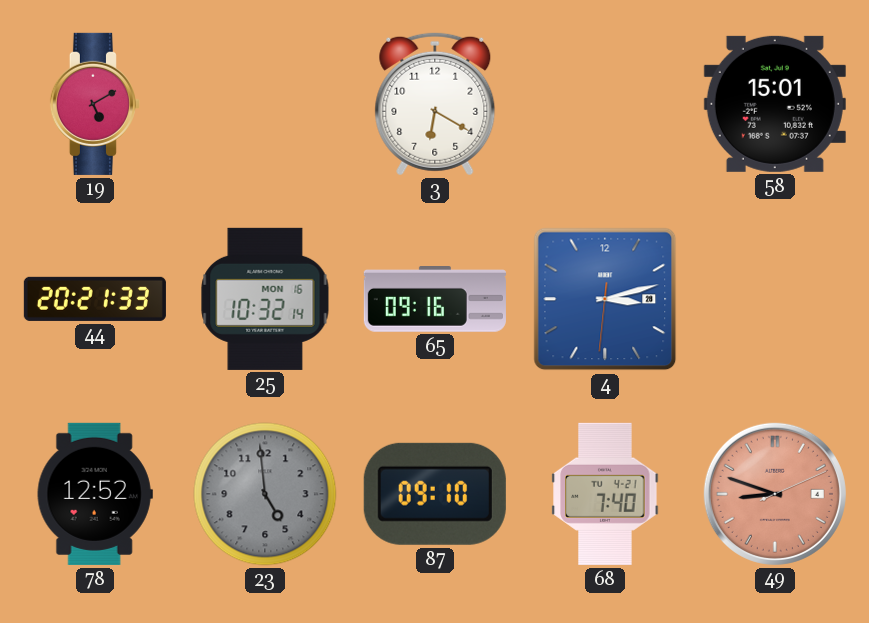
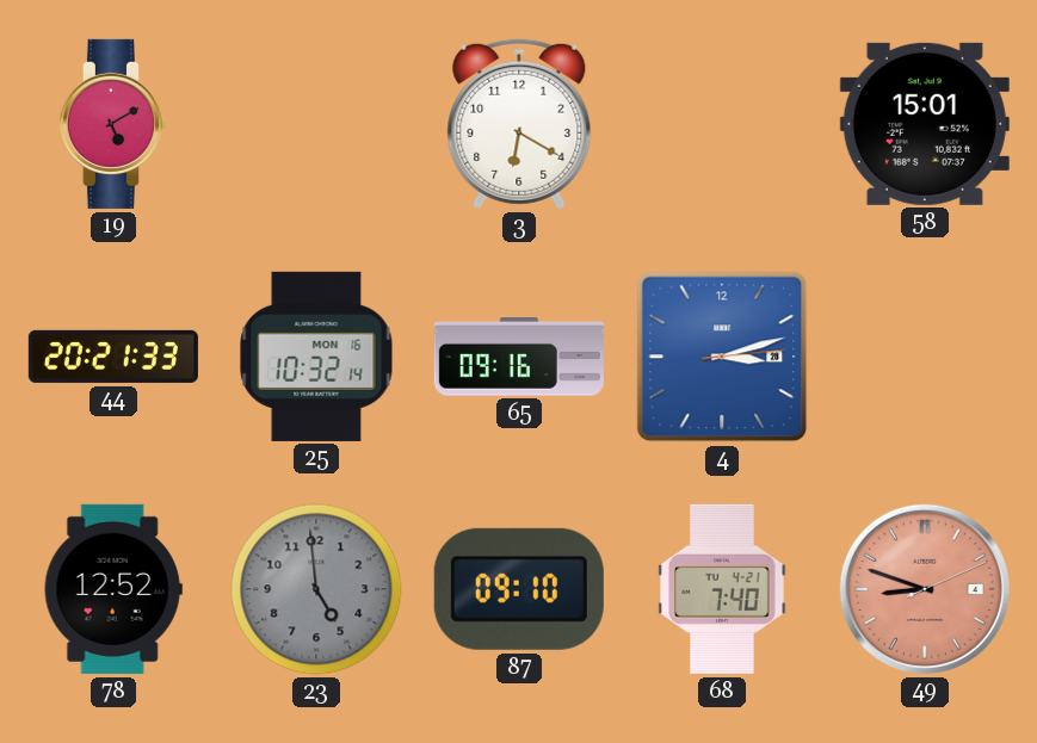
4: 3:12:31 -> 3:12:14 (722, 357)
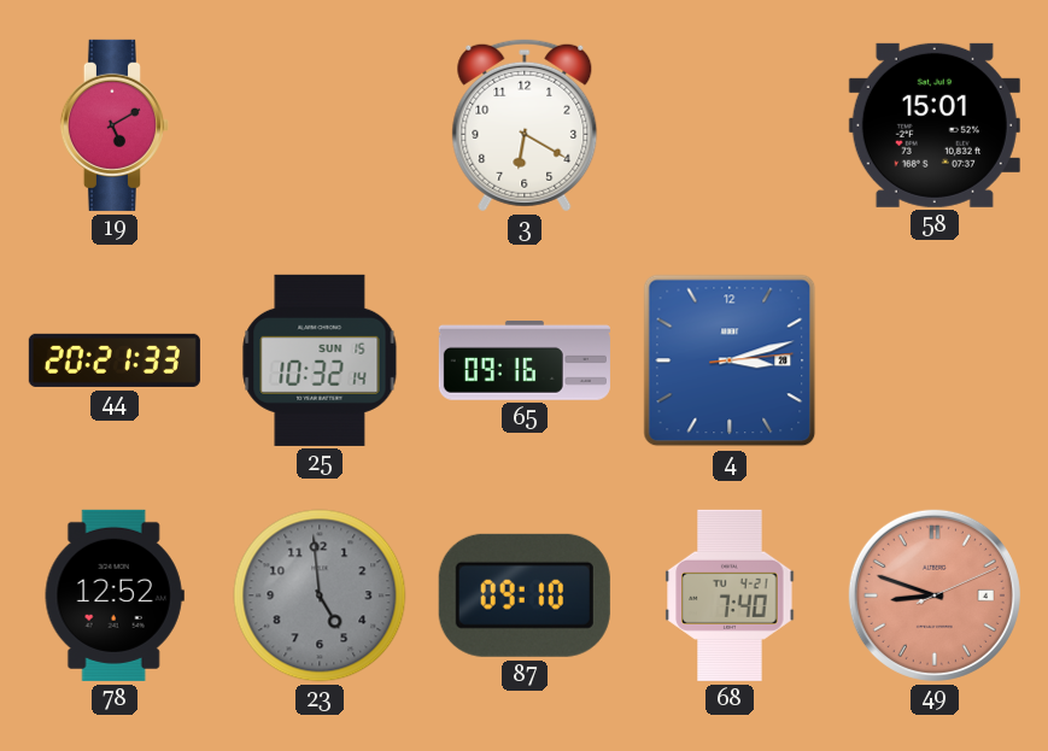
25 date: MON 16 -> SUN 15 (320, 360)
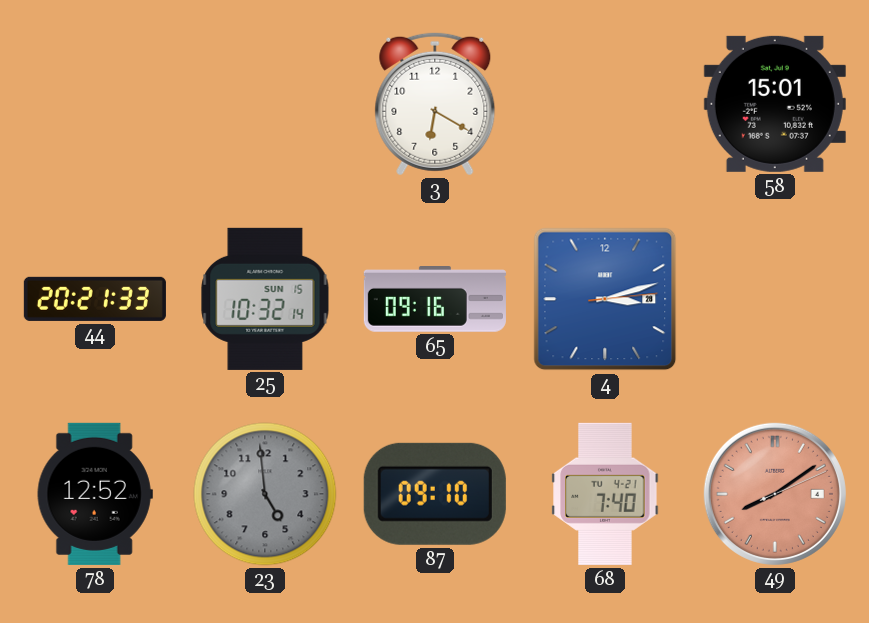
19: 5:10 -> none (115, 125)
49: 8:48 -> 8:09 (775, 494)
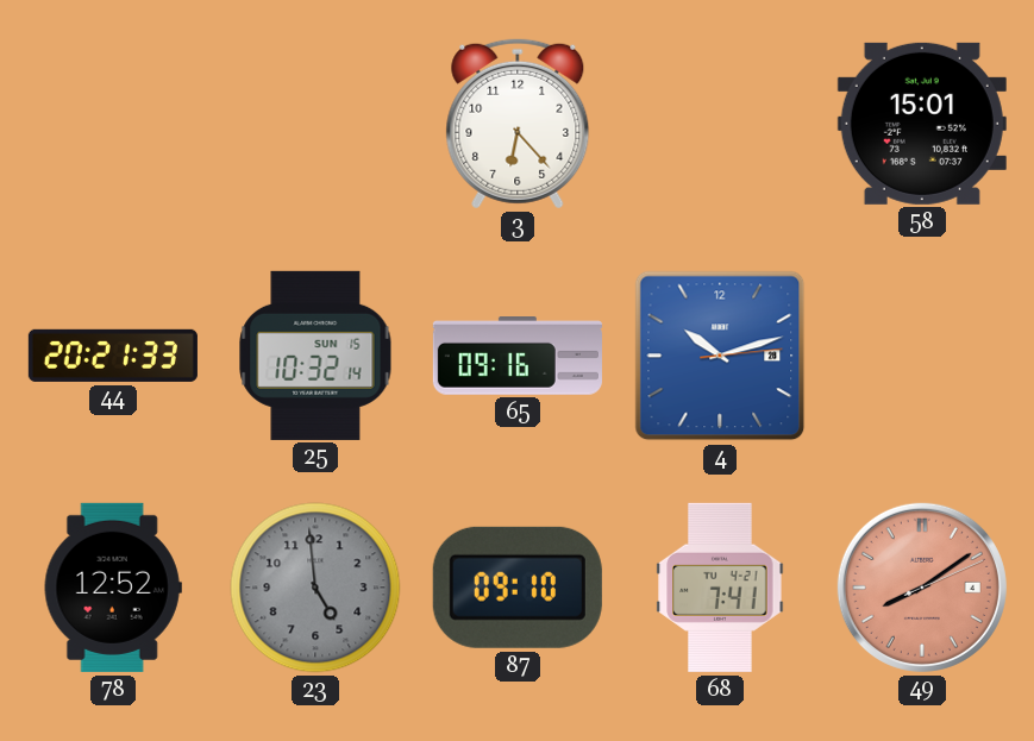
3: 6:20 -> 6:23 (518, 124)
4: 3:12 -> 10:12 (720, 356)
68: 7:40 -> 7:41 (720, 588)
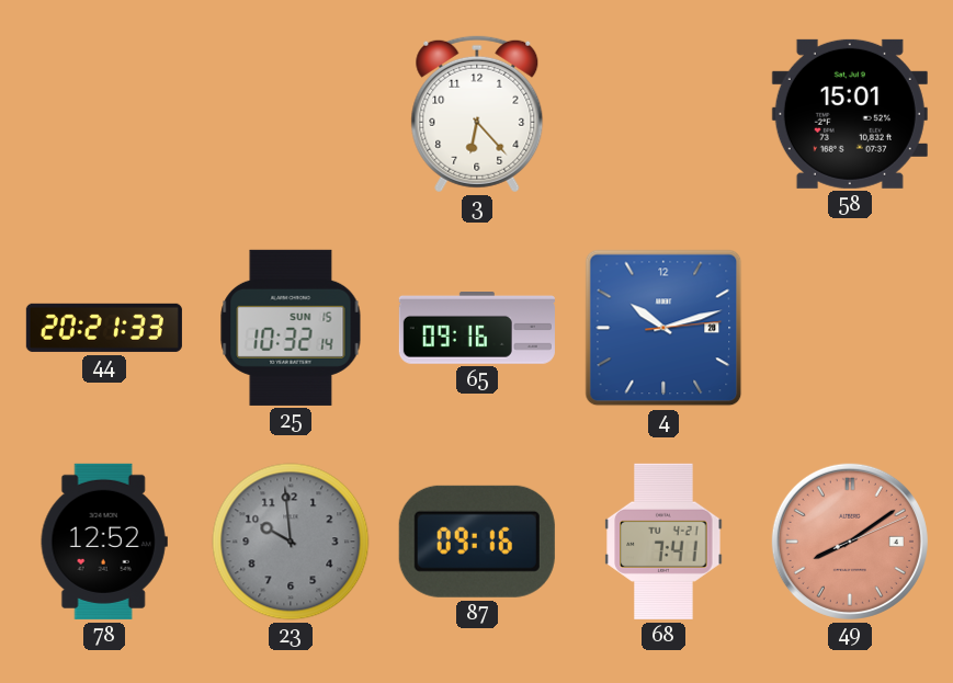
23: 4:59 -> 9:59 (291, 542)
87: 09:10 -> 09:16 (477, 542)
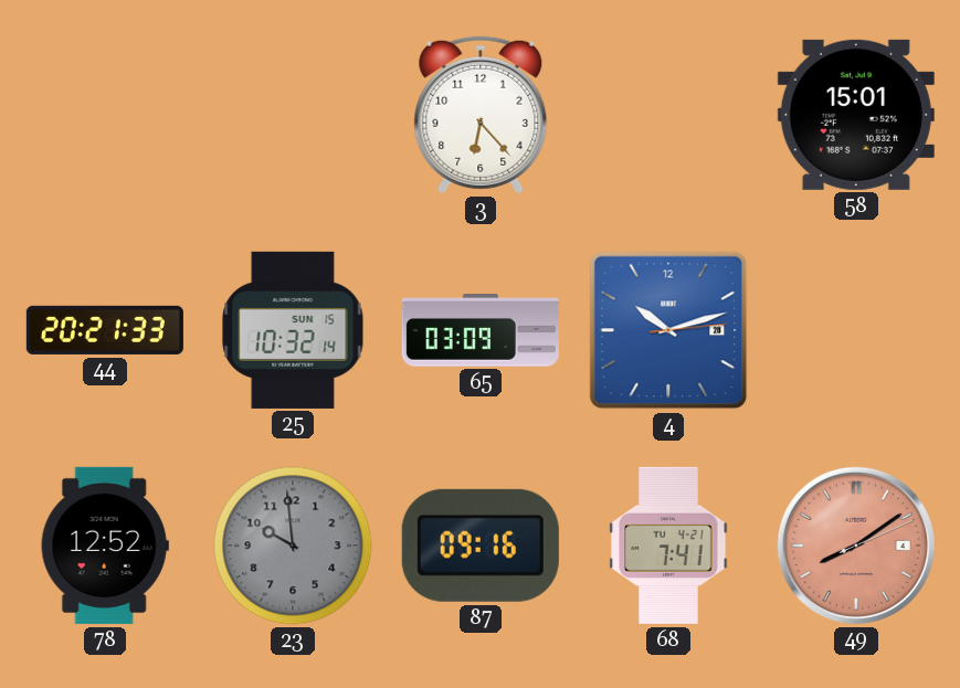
65: 09:16 -> 03:09 (481, 331)
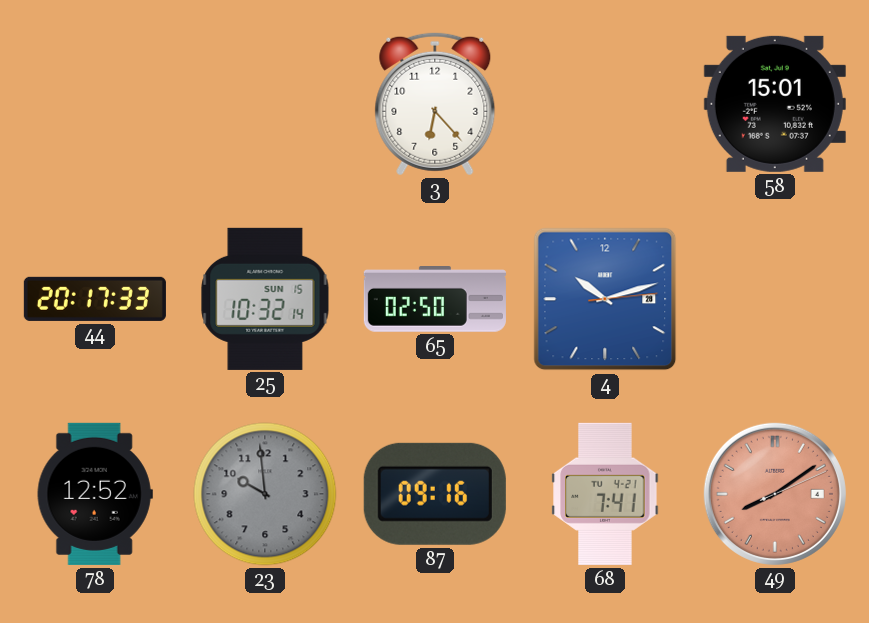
44: 20:21 -> 20:17 (95, 299)
65: 03:09 -> 02:50 (435, 300)
